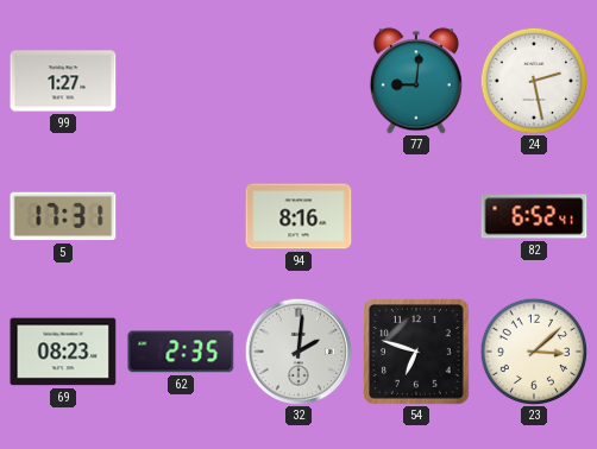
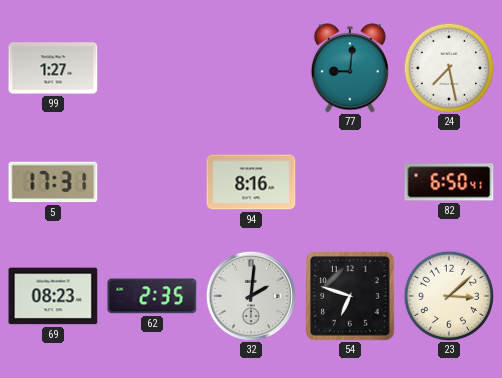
24: 2:28 -> 7:28 (449, 68)
82: 6:52 -> 6:50 (449, 182)
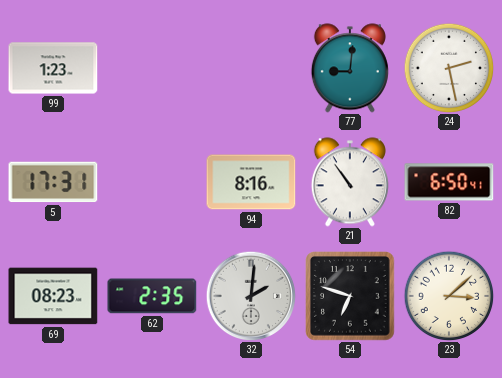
99: 1:27 -> 1:23 (53, 68)
24: 7:28 -> 2:28 (449, 68)
21: none -> 10:54 (350, 182)
